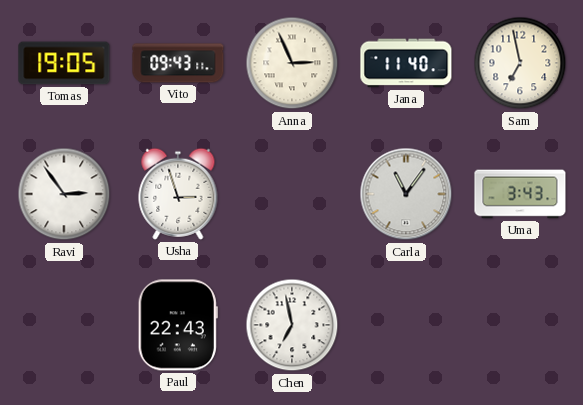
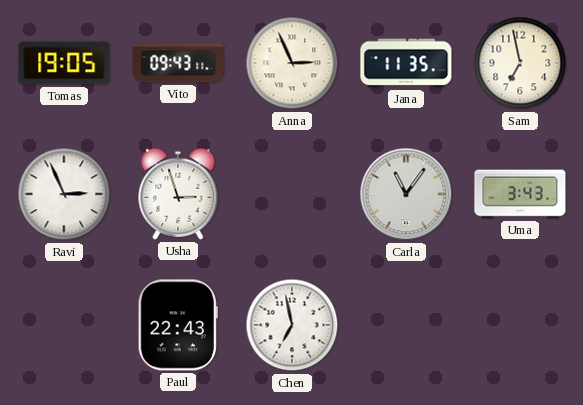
Jana: 11:40 -> 11:35 (406, 63)
Ravi: 2:54 -> 2:56 (64, 194)
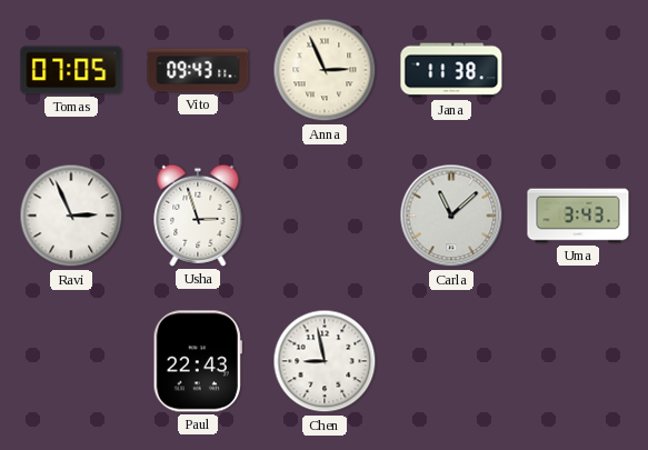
Tomas: 19:05 -> 07:05 (71, 70)
Jana: 11:35 -> 11:38 (451, 70)
Sam: 6:58 -> none (520, 63)
Carla: 11:06 -> 11:08 (451, 216)
Chen: 6:58 -> 8:58 (325, 361)
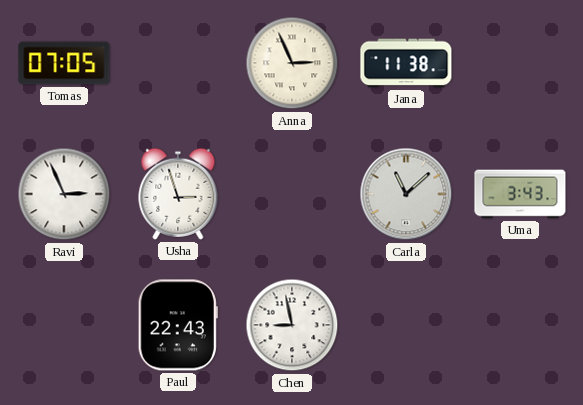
Vito: 09:43 -> none (198, 70)
